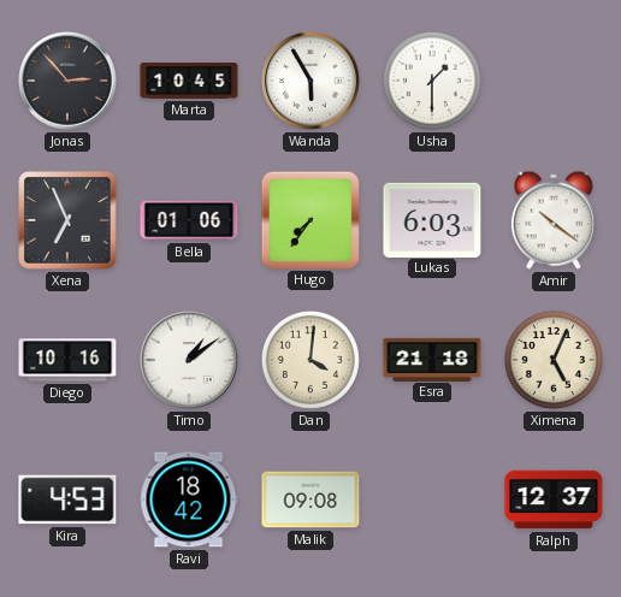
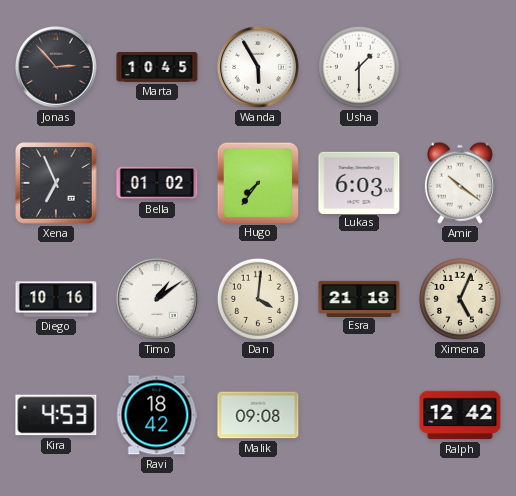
Bella: 01:06 -> 01:02 (157, 183)
Ralph: 12:37 -> 12:42 (460, 415)
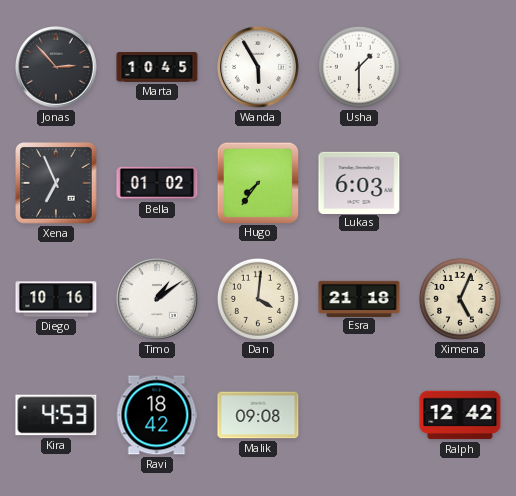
Amir: 10:21 -> none (460, 183)
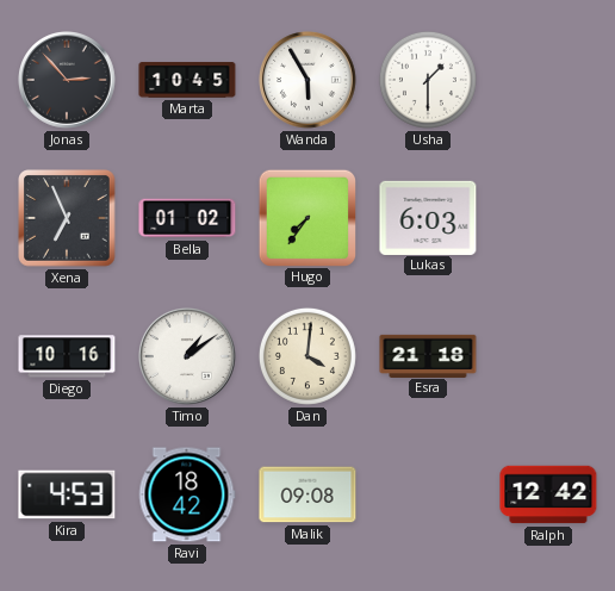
Ximena: 5:04 -> none (460, 299)
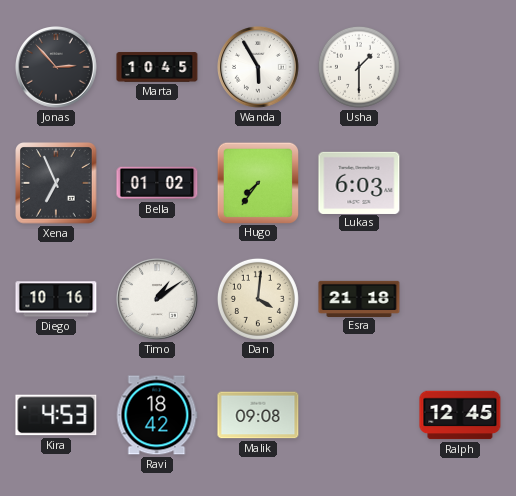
Ralph: 12:42 -> 12:45 (460, 415)
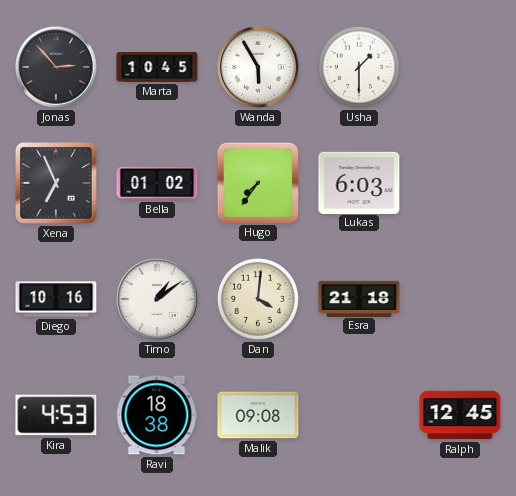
Ravi: 18:42 -> 18:38 (157, 415)
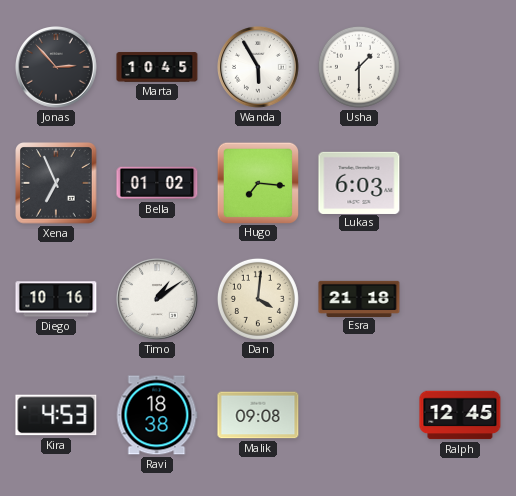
Hugo: 7:36 -> 7:16 (257, 182)
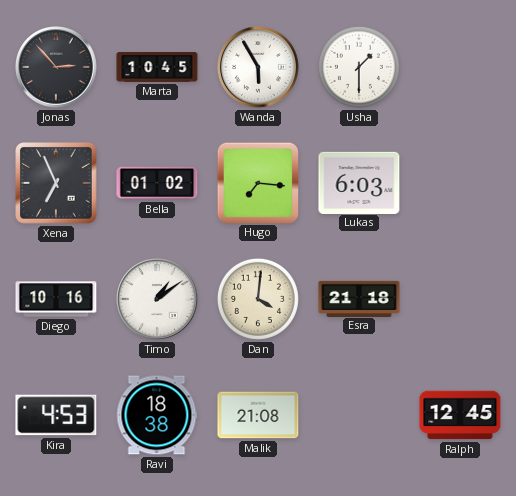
Malik: 09:08 -> 21:08 (258, 415)
